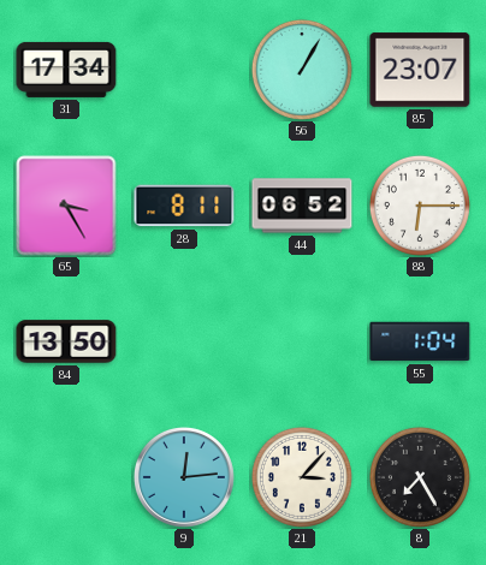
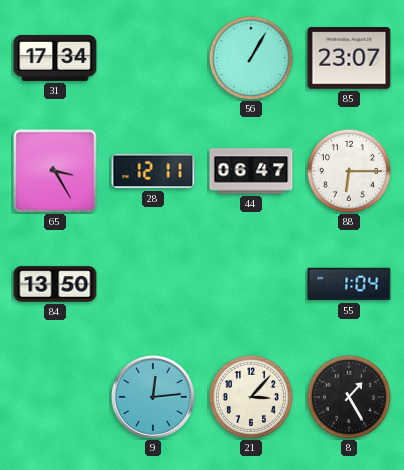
28: 8:11 -> 12:11 (153, 171)
44: 06:52 -> 06:47 (251, 171)
8: 7:25 -> 1:25 (349, 397)
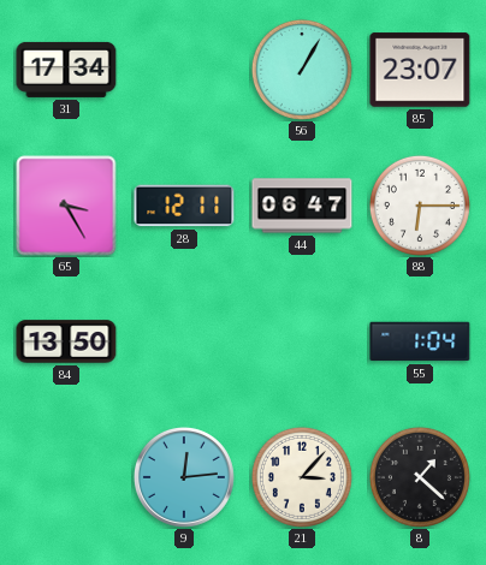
8: 1:25 -> 1:22 (420, 477)
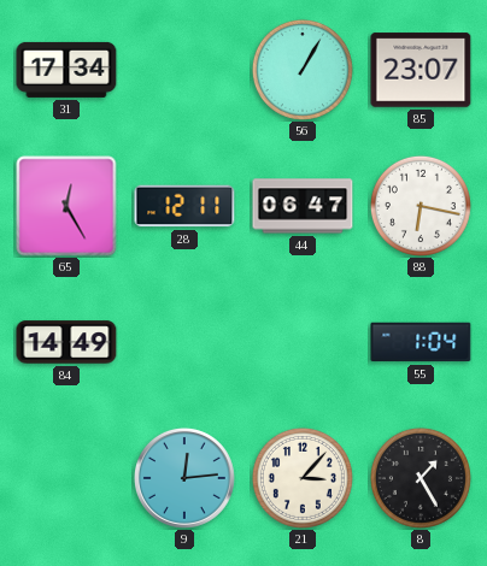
65: 3:25 -> 12:25 (66, 206)
88: 6:15 -> 6:17 (421, 206)
84: 13:50 -> 14:49 (66, 342)
8: 1:22 -> 1:25 (421, 478)
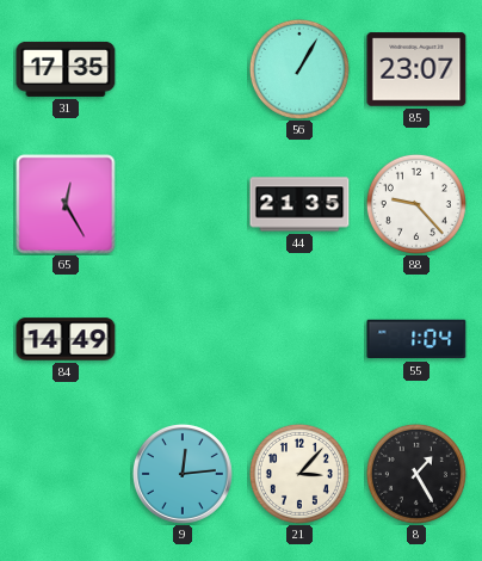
31: 17:34 -> 17:35 (66, 69)
28: 12:11 -> none (184, 206)
44: 06:47 -> 21:35 (299, 204)
88: 6:17 -> 9:23 (416, 204)
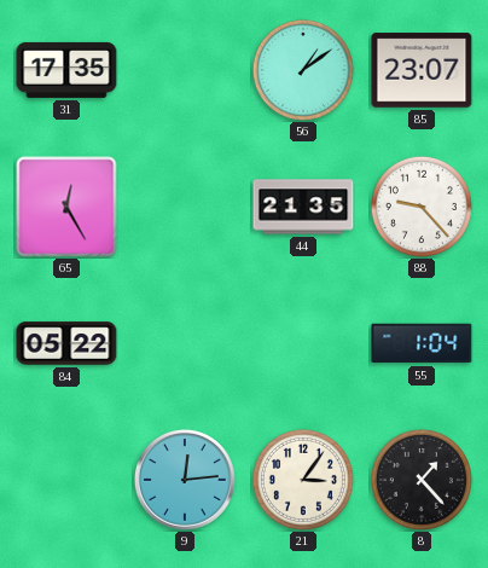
56: 1:05 -> 1:09 (303, 70)
84: 14:49 -> 05:22 (66, 343)
21: 3:07 -> 3:06 (303, 480)
8: 1:25 -> 1:23 (422, 480)
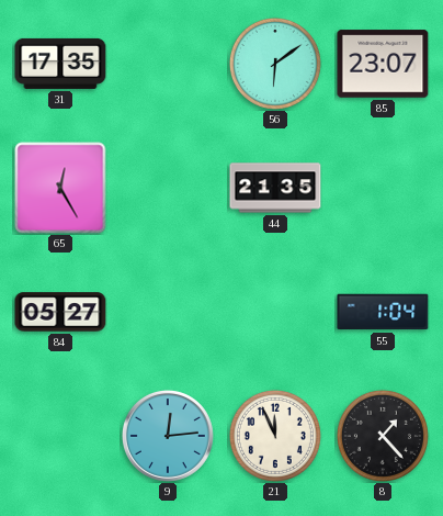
56: 1:09 -> 6:09 (275, 64)
88: 9:23 -> none (422, 207)
84: 05:22 -> 05:27 (60, 312)
21: 3:06 -> 11:56 (275, 436)
